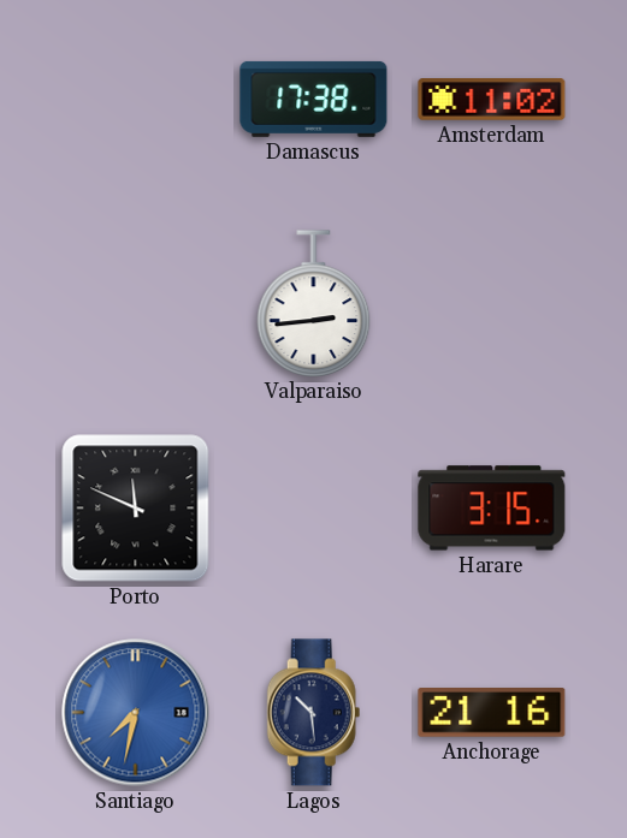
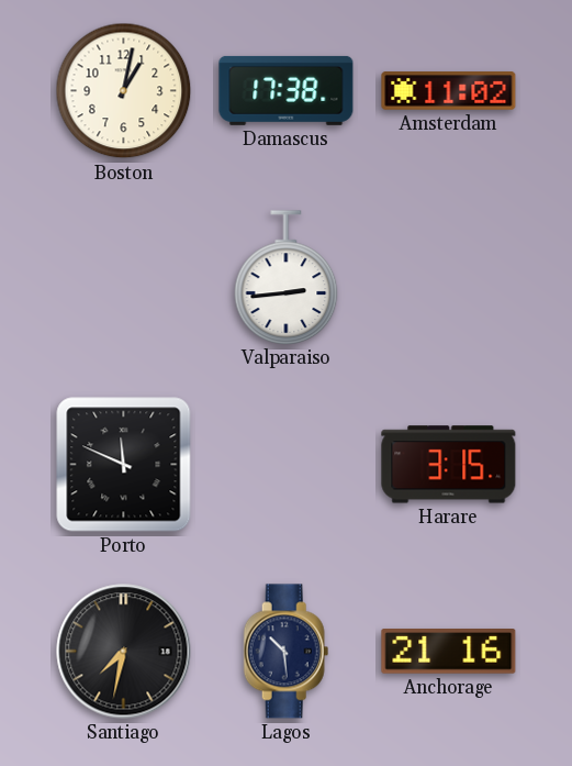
Boston: none -> 1:02 (124, 91)
Santiago dial: blue -> black (124, 652)
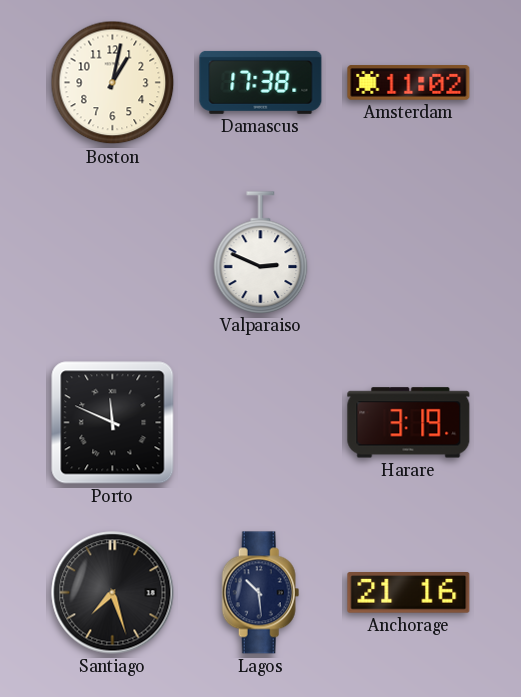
Valparaiso: 2:44 -> 2:49 (261, 252)
Harare: 3:15 -> 3:19 (409, 423)
Santiago: 7:32 -> 7:27 (113, 593)
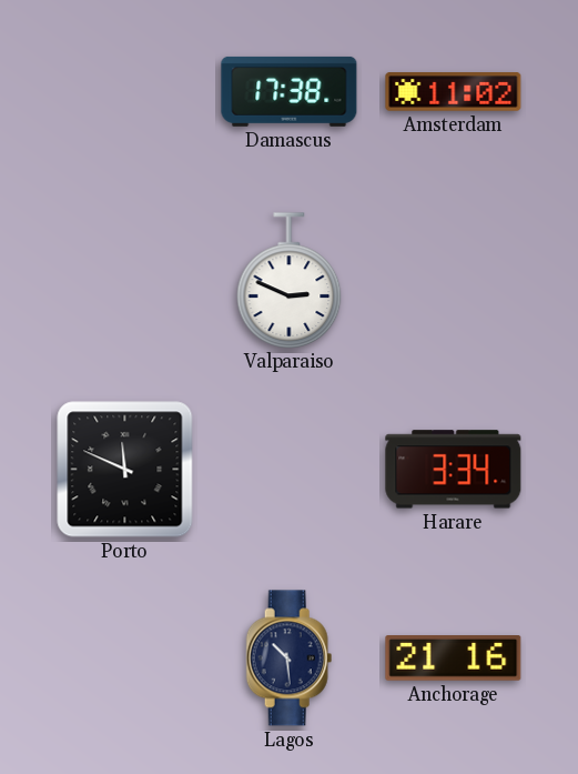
Boston: 1:02 -> none (113, 83)
Harare: 3:19 -> 3:34 (454, 470)
Santiago: 7:27 -> none (113, 593)
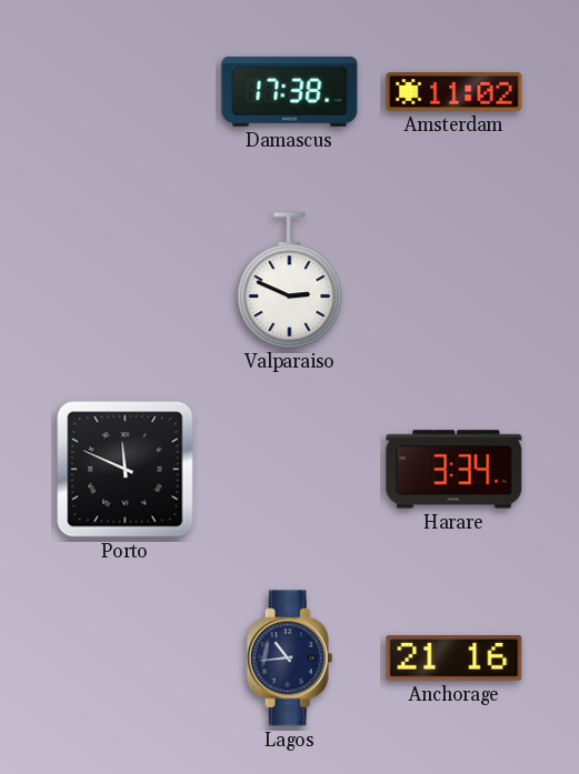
Lagos: 10:29 -> 10:44 (290, 659)
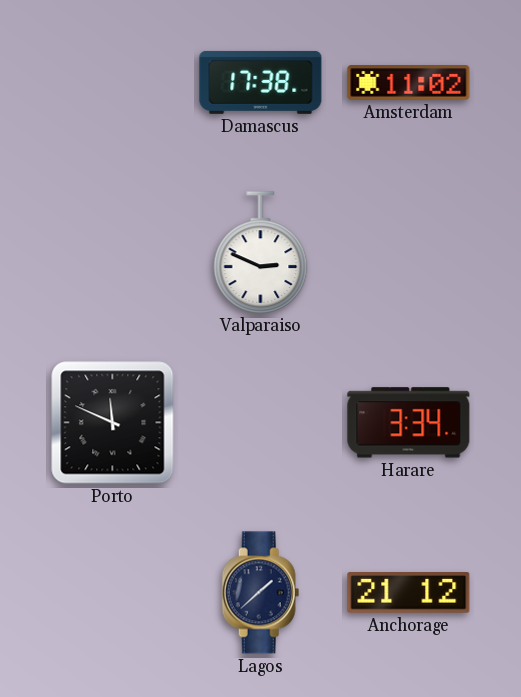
Lagos: 10:44 -> 1:38 (261, 593)
Anchorage: 21:16 -> 21:12 (409, 593)
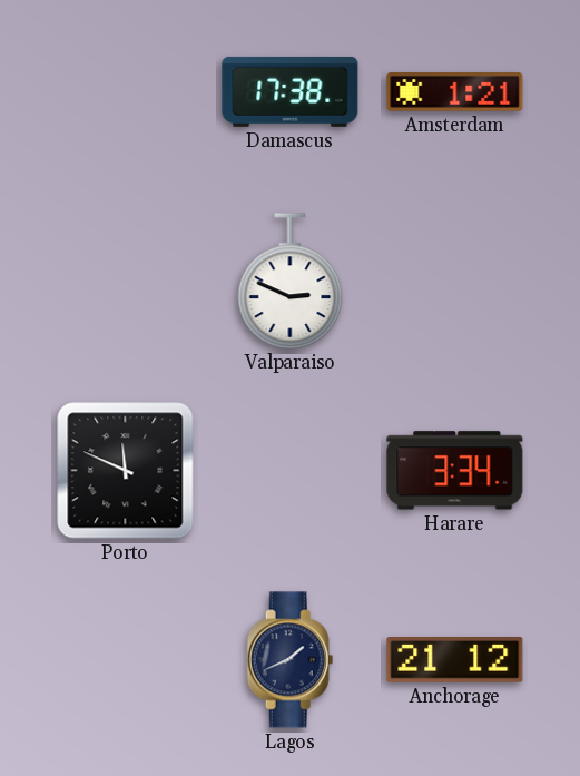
Amsterdam: 11:02 -> 1:21 (455, 92)
Lagos: 1:38 -> 1:41 (291, 660)
